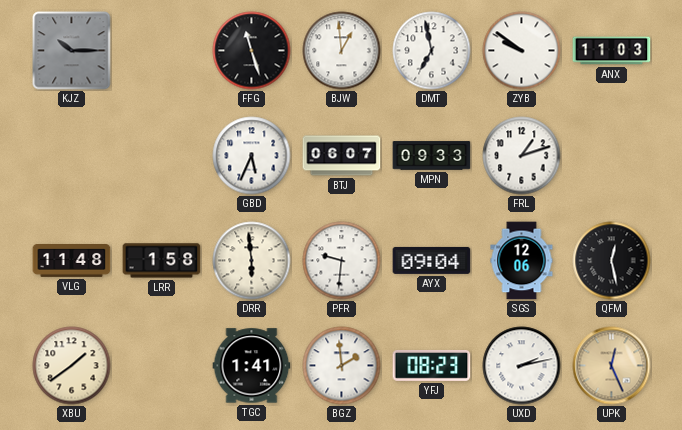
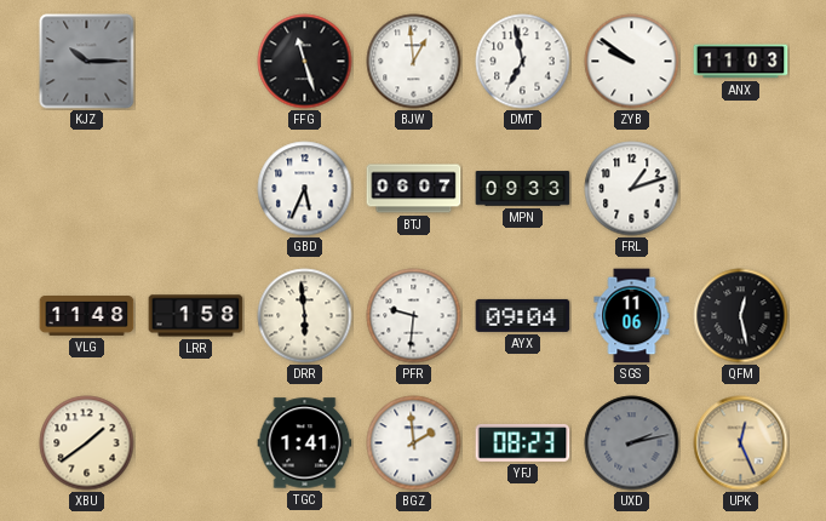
SGS: 12:06 -> 11:06 (632, 316)
UXD dial: white -> grey (632, 443)
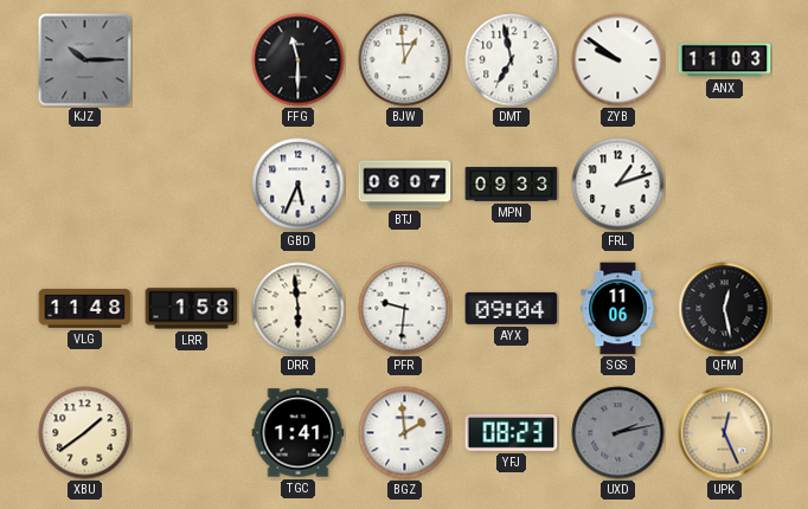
FFG: 11:27 -> 11:30 (299, 60)
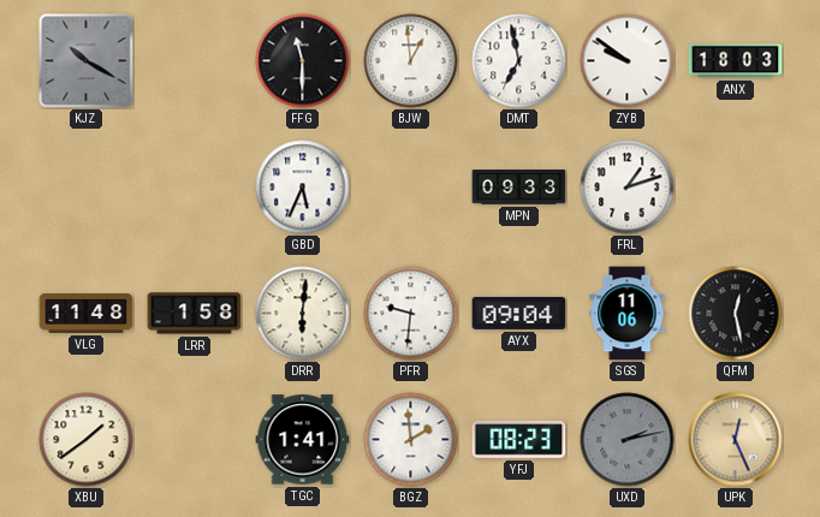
KJZ: 10:15 -> 10:20 (87, 61)
ANX: 11:03 -> 18:03 (736, 61)
BTJ: 06:07 -> none (405, 185)
DRR: 5:59 -> 6:01 (303, 314)
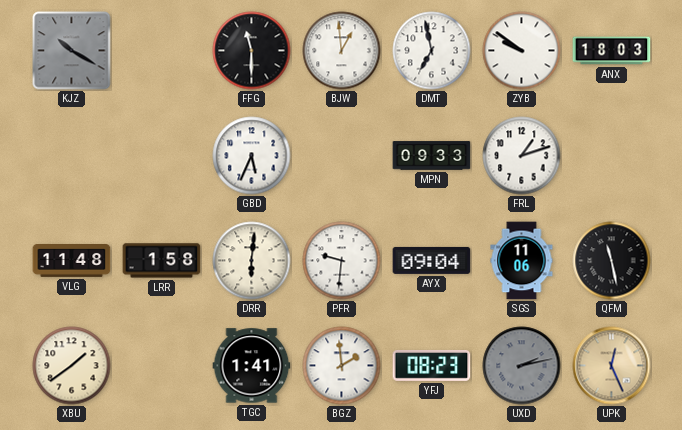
QFM: 12:28 -> 11:28 (612, 261)
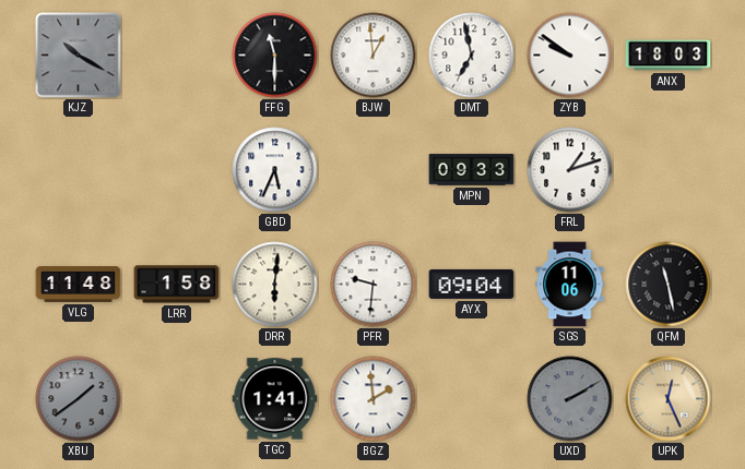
XBU dial: cream -> grey (79, 399)
YFJ: 08:23 -> none (432, 365)
UXD: 2:13 -> 2:10 (570, 399)
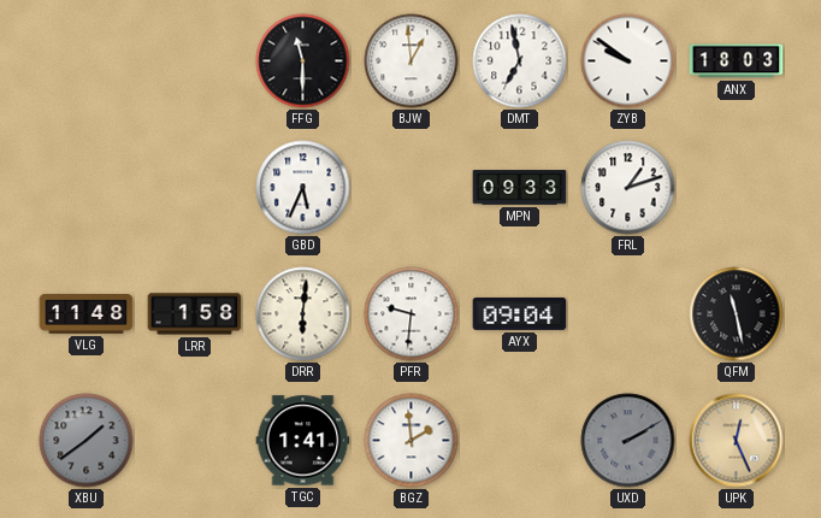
KJZ: 10:20 -> none (79, 56)
SGS: 11:06 -> none (570, 285)
